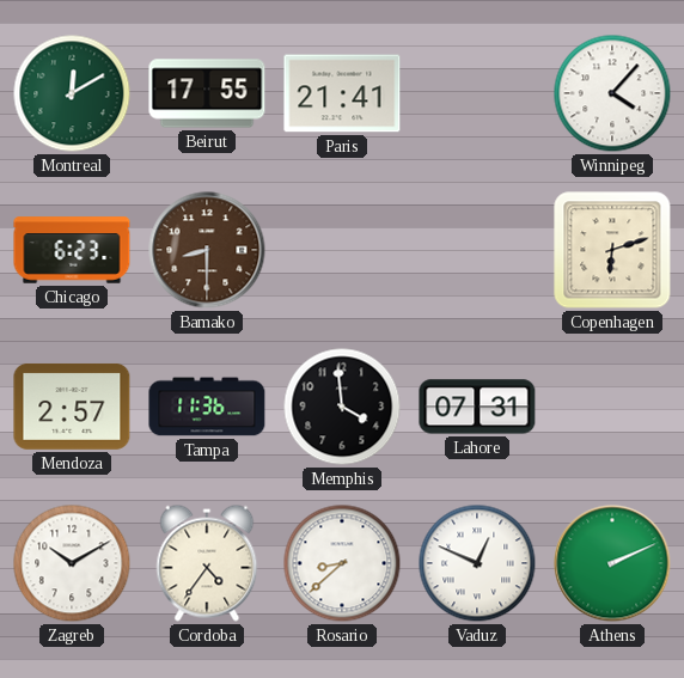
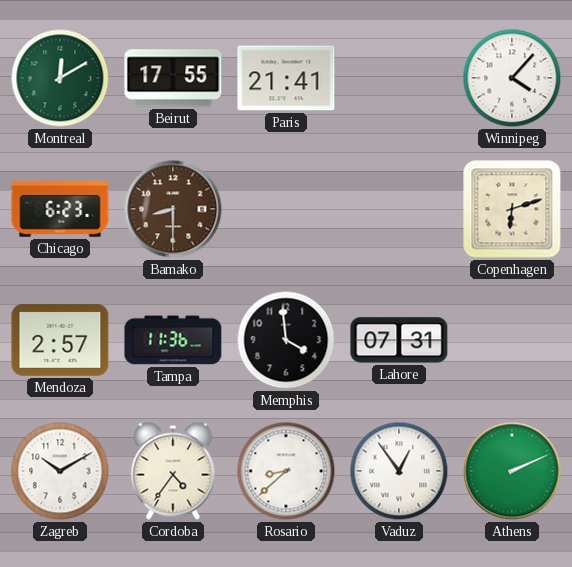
Vaduz: 12:49 -> 12:54 (399, 471)
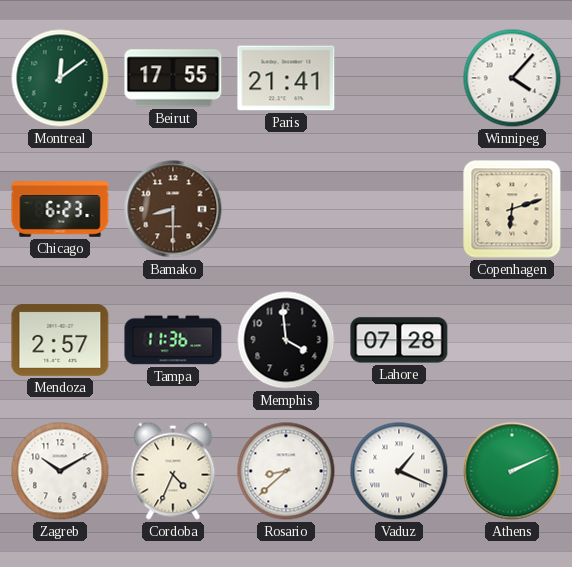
Montreal: 12:10 -> 12:09 (60, 78)
Lahore: 07:31 -> 07:28 (399, 340)
Cordoba: 4:36 -> 4:34 (173, 471)
Vaduz: 12:54 -> 1:19 (399, 471)
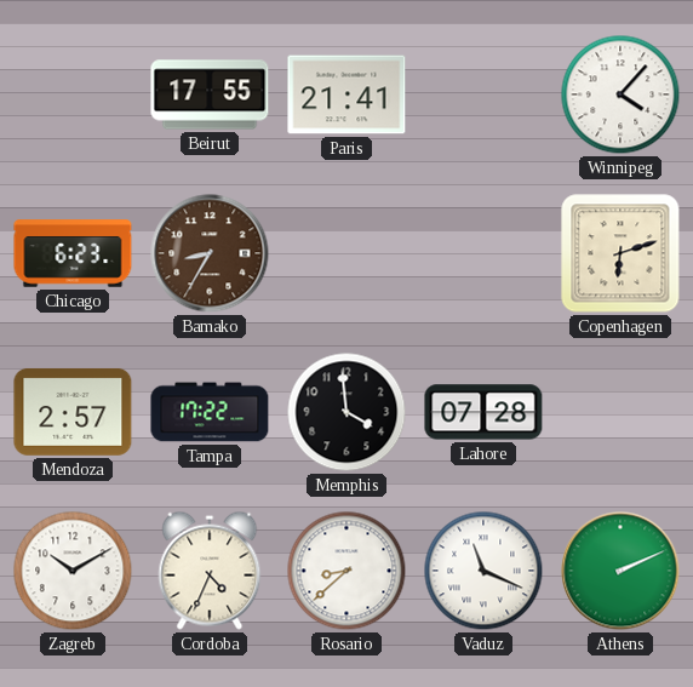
Montreal: 12:09 -> none (60, 78)
Bamako: 8:30 -> 8:35 (210, 253)
Tampa: 11:36 -> 17:22 (210, 412)
Vaduz: 1:19 -> 11:19 (483, 571)
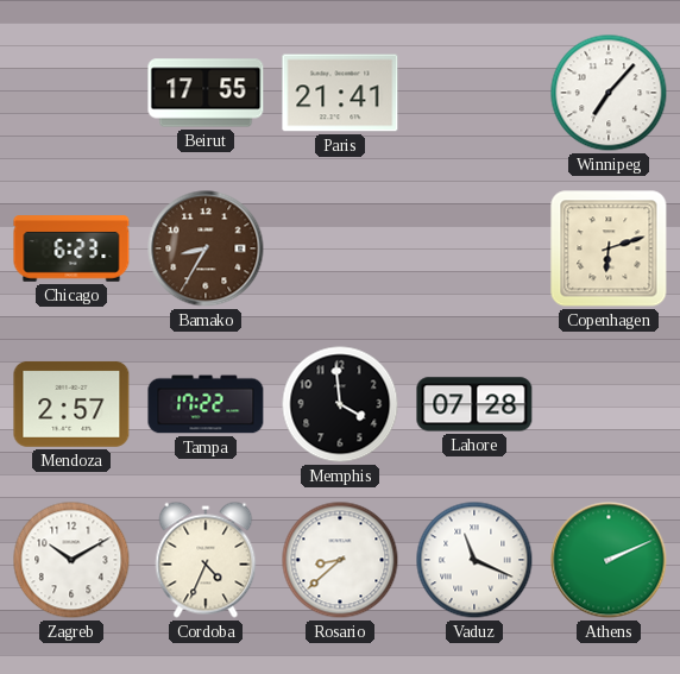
Winnipeg: 4:07 -> 7:07 (609, 93)
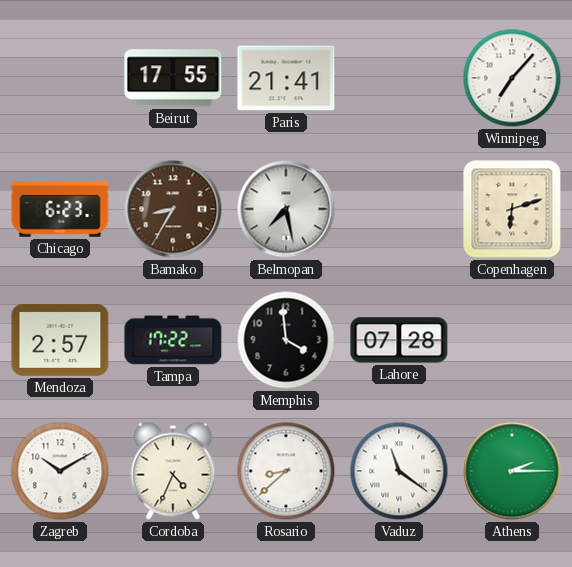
Belmopan: none -> 7:28 (286, 209)
Vaduz: 11:19 -> 11:21 (399, 471)
Athens: 2:11 -> 2:15 (512, 471)
